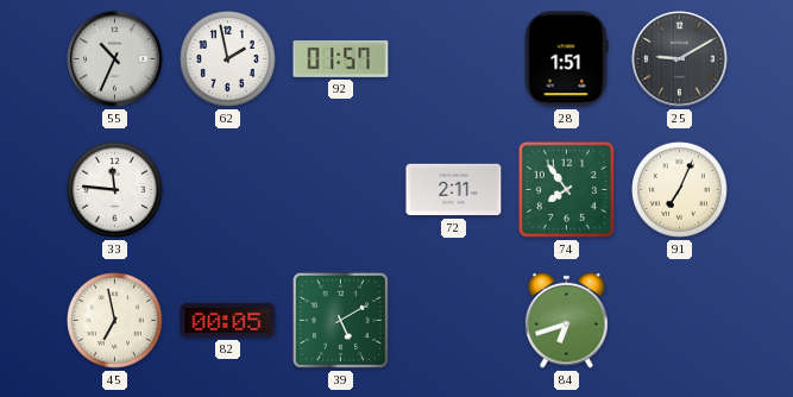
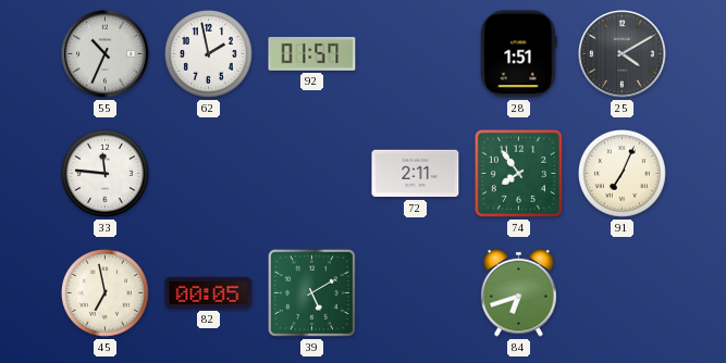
25: 9:10 -> 4:10 (623, 54)
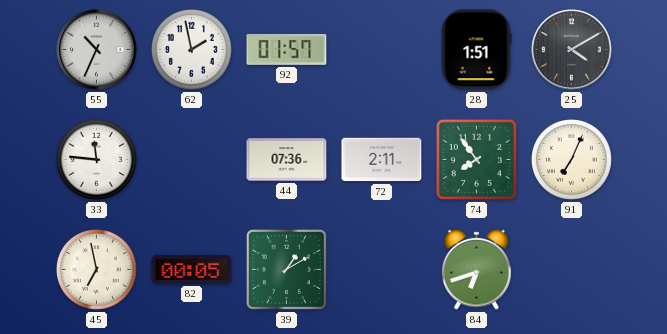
44: none -> 07:36 (287, 160)
39: 5:10 -> 1:10 (286, 269)
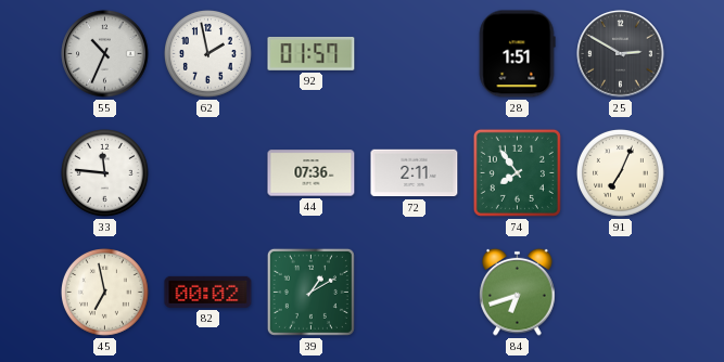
25: 4:10 -> 2:50 (621, 54)
82: 00:05 -> 00:02 (208, 292)
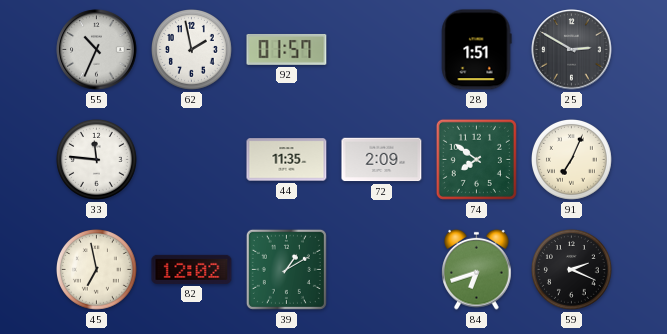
44: 07:36 -> 11:35 (287, 160)
72: 2:11 -> 2:09 (382, 160)
74: 7:54 -> 7:51 (476, 159)
82: 00:02 -> 12:02 (192, 269)
59: none -> 2:19 (572, 270)
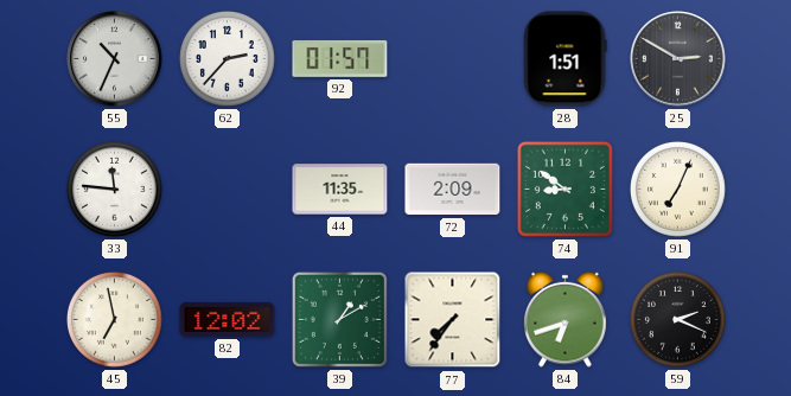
62: 1:58 -> 2:37 (228, 59)
74: 7:51 -> 8:51 (564, 189)
77: none -> 7:36 (453, 320)
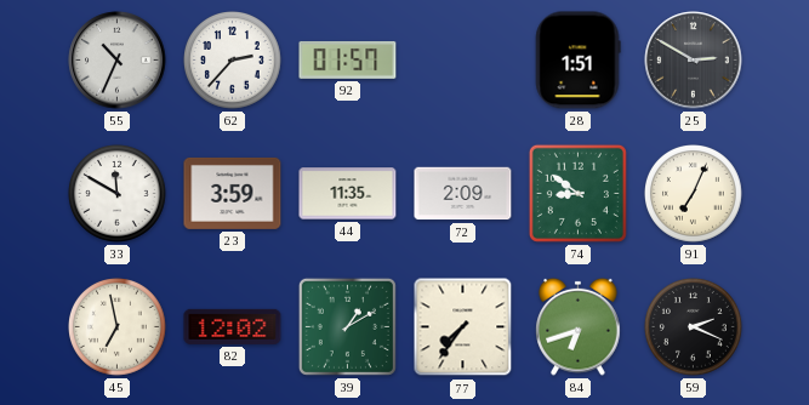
33: 11:46 -> 11:50 (118, 194)
23: none -> 3:59 (233, 193)
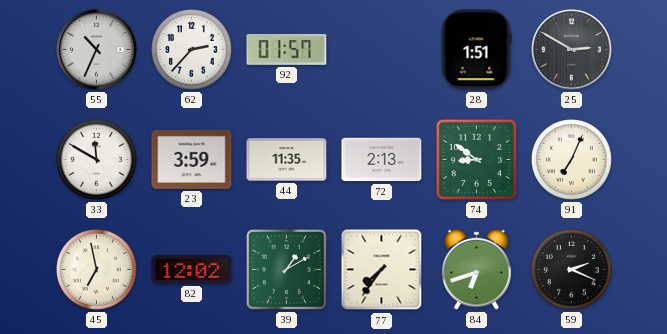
72: 2:09 -> 2:13 (382, 160)
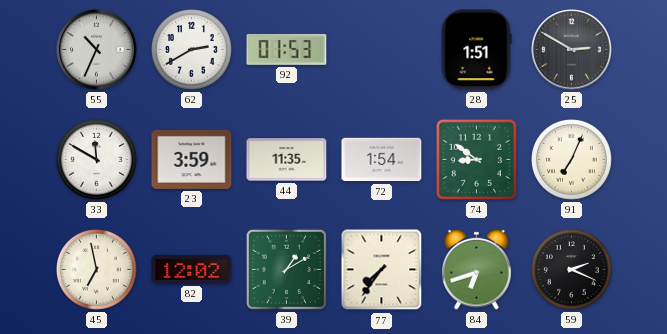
62: 2:37 -> 2:40 (192, 50)
92: 01:57 -> 01:53 (287, 49)
72: 2:13 -> 1:54 (382, 160)
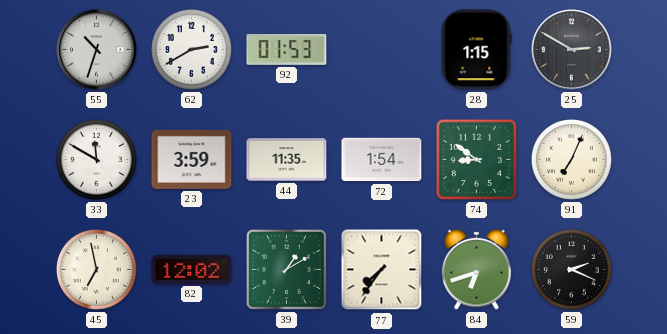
55: 10:34 -> 10:33 (97, 50)
28: 1:51 -> 1:15 (476, 50)
